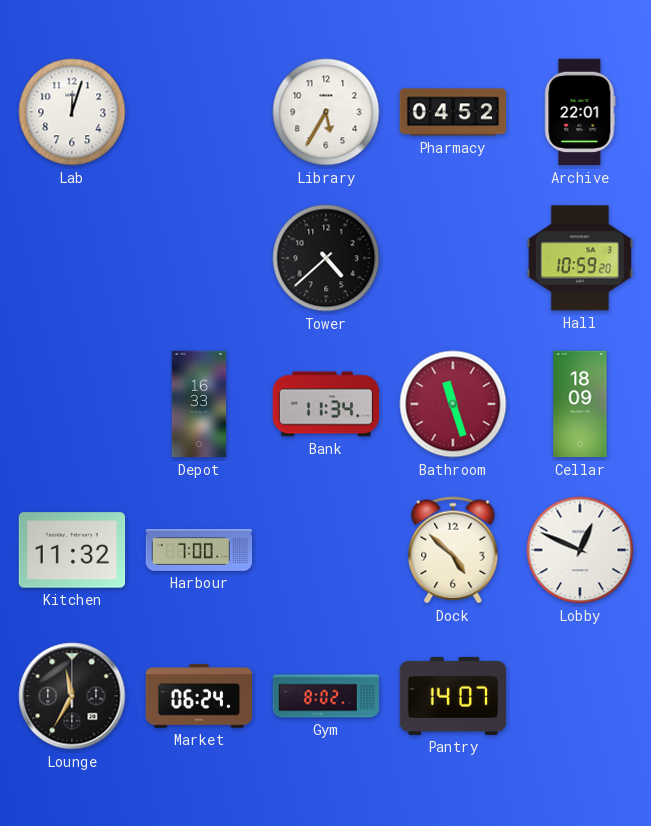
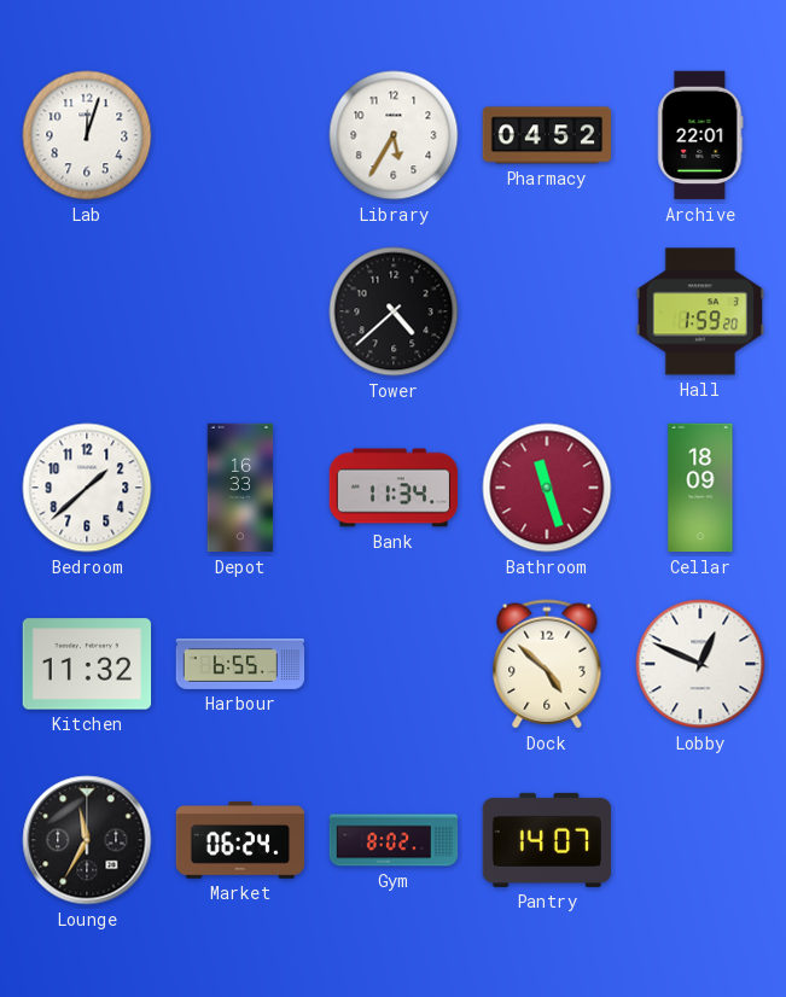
Hall: 10:59 -> 1:59 (700, 311)
Bedroom: none -> 1:38 (87, 488)
Harbour: 7:00 -> 6:55 (240, 664)
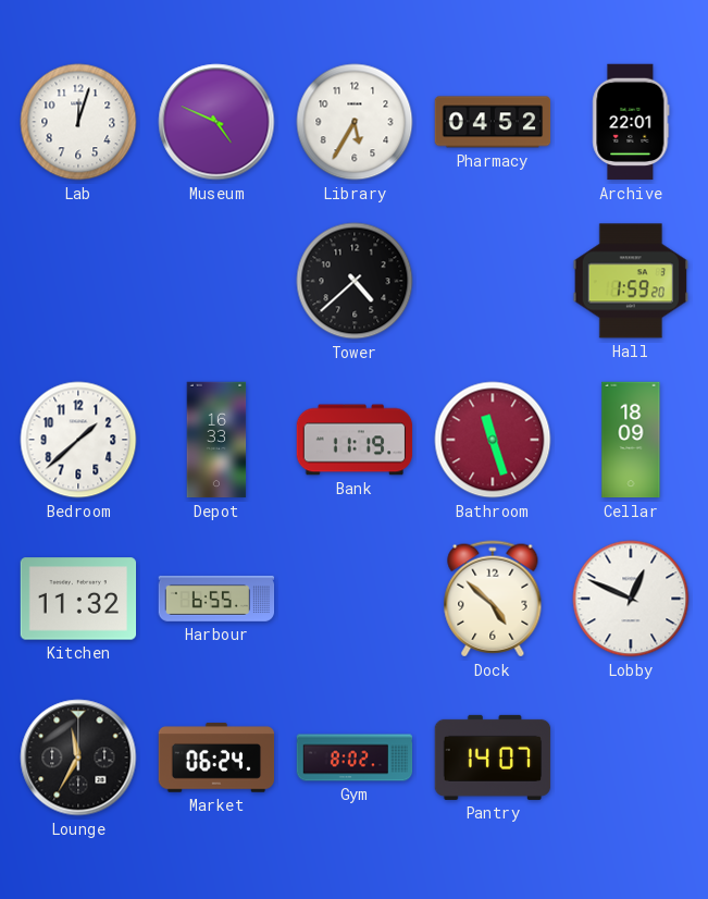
Museum: none -> 4:49 (216, 122)
Bank: 11:34 -> 11:19 (355, 440)
